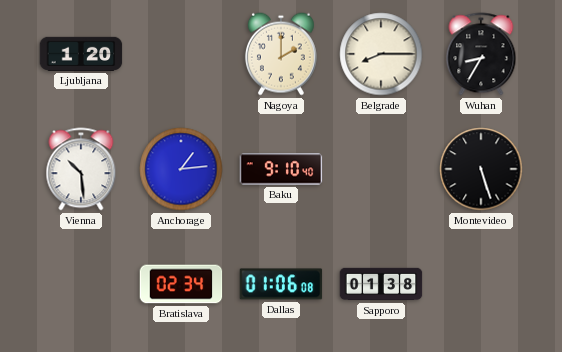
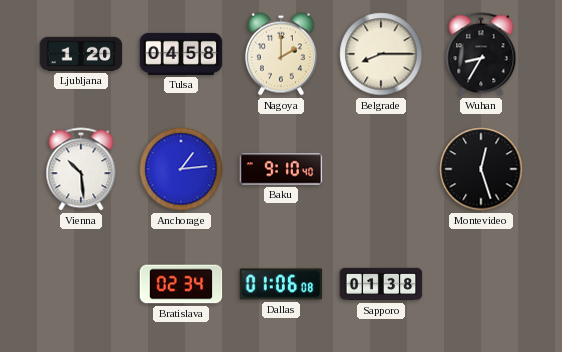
Tulsa: none -> 04:58 (181, 54)
Montevideo: 5:27 -> 12:27 (481, 169)
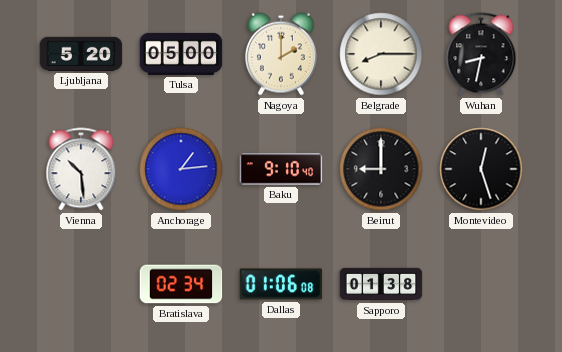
Ljubljana: 1:20 -> 5:20 (81, 54)
Tulsa: 04:58 -> 05:00 (181, 54)
Wuhan: 8:35 -> 8:32 (481, 54)
Beirut: none -> 9:00 (381, 169)
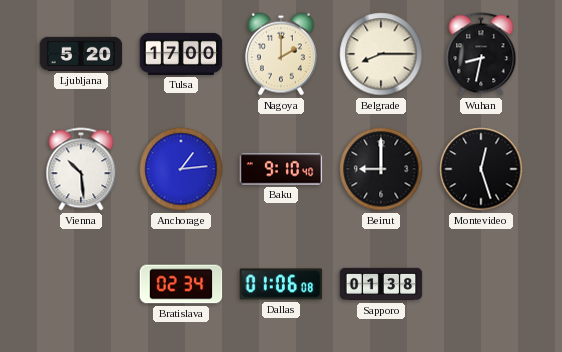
Tulsa: 05:00 -> 17:00 (181, 54)
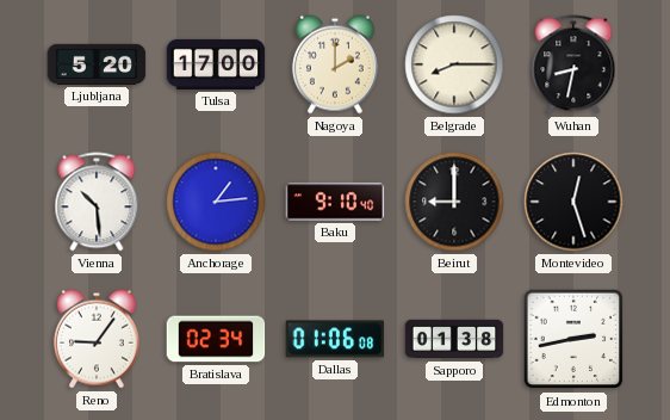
Reno: none -> 9:06 (97, 339)
Edmonton: none -> 2:43 (573, 339)
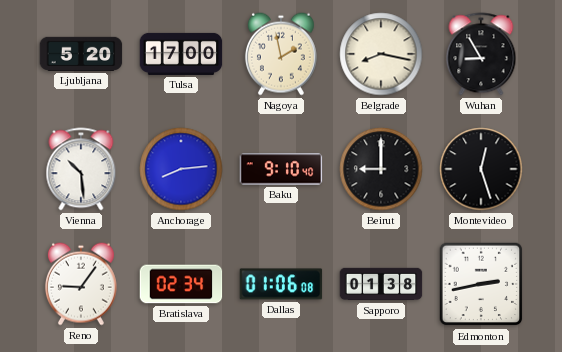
Nagoya: 2:00 -> 1:58 (281, 54)
Belgrade: 8:15 -> 8:17 (381, 54)
Wuhan: 8:32 -> 8:55 (481, 54)
Anchorage: 1:14 -> 8:14 (181, 169)
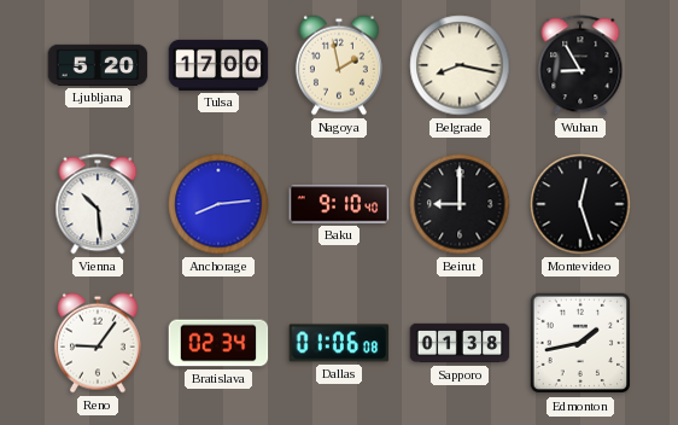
Edmonton: 2:43 -> 1:43 (580, 343)
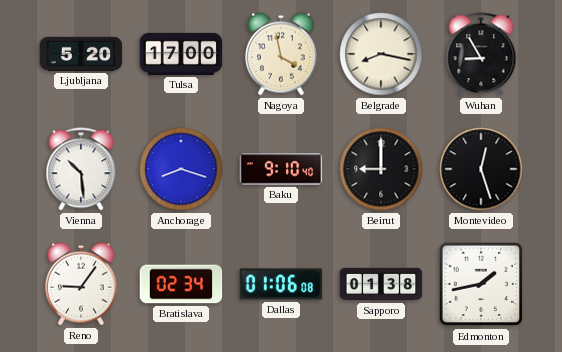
Nagoya: 1:58 -> 3:58 (281, 54)
Anchorage: 8:14 -> 8:18 (181, 169)
